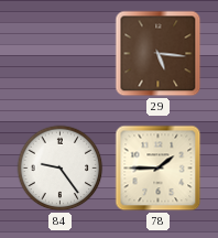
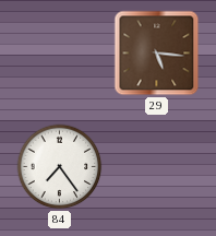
84: 9:24 -> 7:24 (60, 167)
78: 1:45 -> none (159, 169)
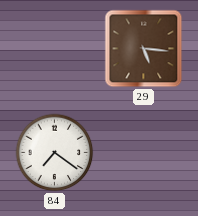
84: 7:24 -> 7:21 (55, 153)
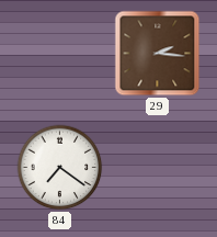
29: 5:16 -> 2:16 (158, 54)
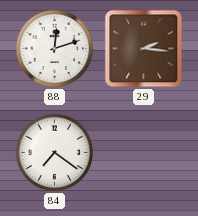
88: none -> 12:12 (55, 49)
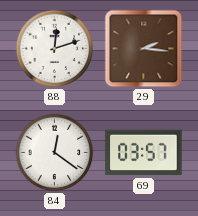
84: 7:21 -> 12:21 (55, 153)
69: none -> 03:57 (144, 153)
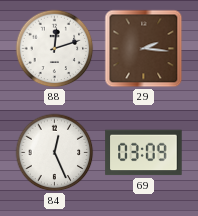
84: 12:21 -> 12:26 (55, 153)
69: 03:57 -> 03:09 (144, 153)
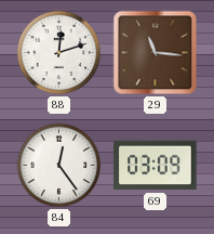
29: 2:16 -> 11:16 (156, 53)
84: 12:26 -> 12:24 (59, 166)
